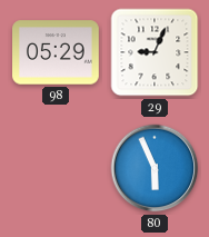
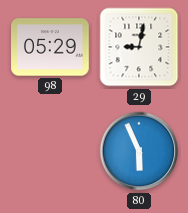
29: 9:04 -> 9:02 (139, 47)
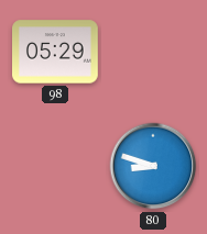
29: 9:02 -> none (139, 47)
80: 5:56 -> 8:48 (153, 166)
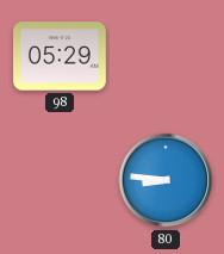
80: 8:48 -> 8:46 (166, 180)
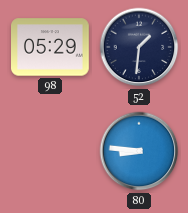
52: none -> 1:31 (139, 47)
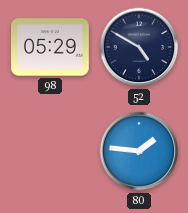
52: 1:31 -> 4:50 (139, 47)
80: 8:46 -> 1:46 (139, 151)
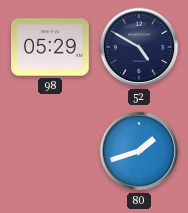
80: 1:46 -> 1:42 (139, 151)
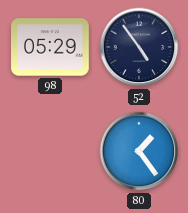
52: 4:50 -> 4:54 (139, 47)
80: 1:42 -> 1:24 (139, 151)
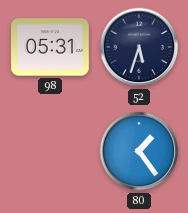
98: 05:29 -> 05:31 (51, 47)
52: 4:54 -> 5:33 (139, 47)
